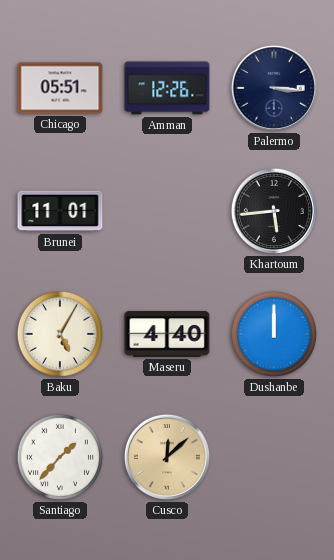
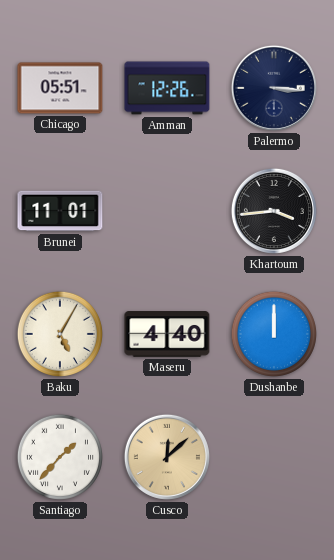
Khartoum: 5:44 -> 3:44 (274, 211)
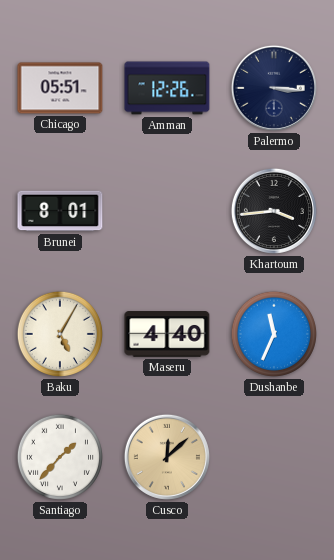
Brunei: 11:01 -> 8:01 (60, 211)
Dushanbe: 12:00 -> 11:34 (274, 334)
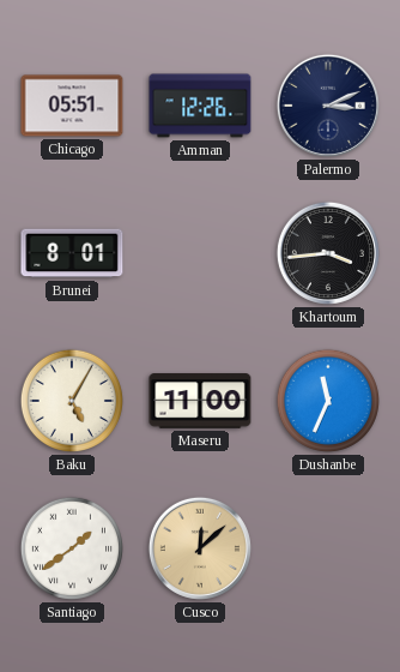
Palermo: 3:16 -> 3:11 (328, 106)
Maseru: 4:40 -> 11:00 (200, 401)
Santiago: 1:37 -> 1:39 (72, 548)
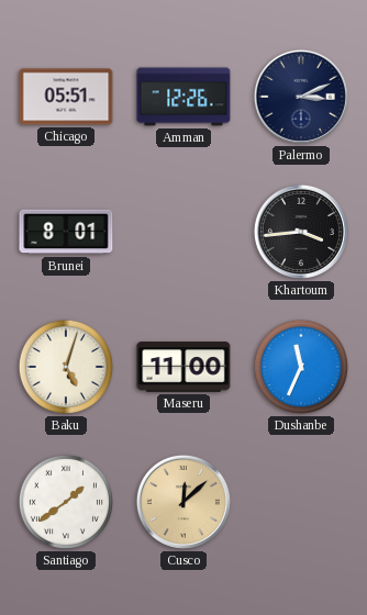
Baku: 5:05 -> 5:03 (66, 367)
